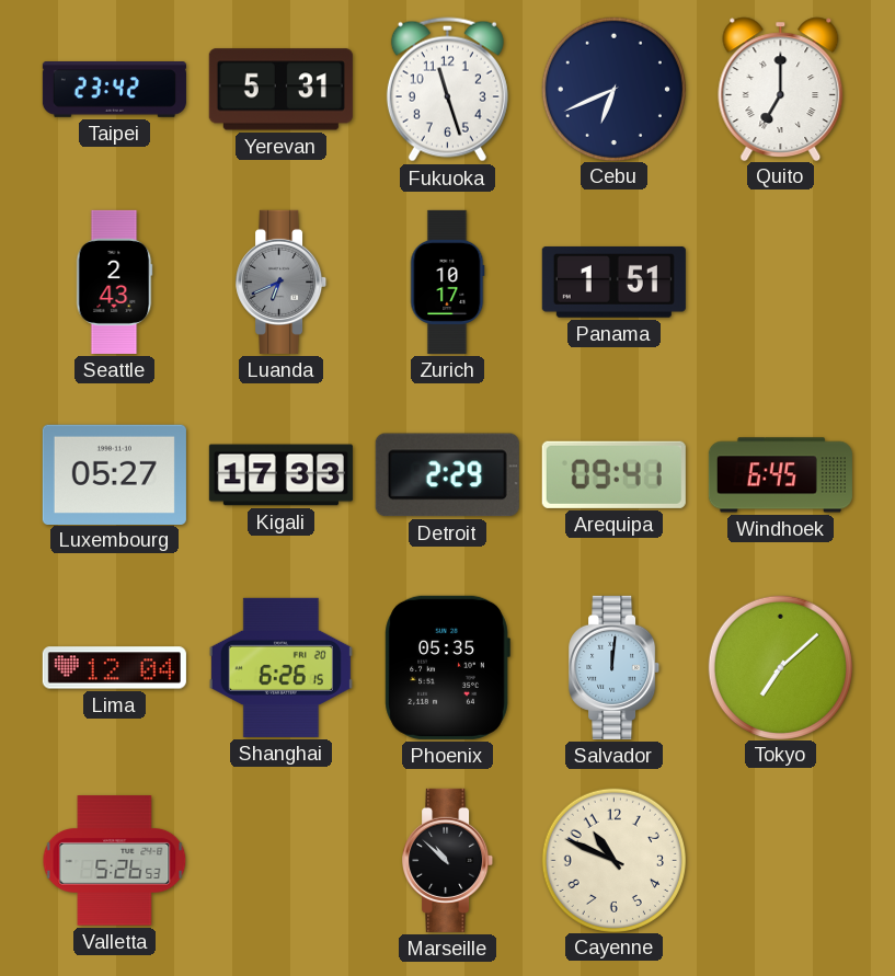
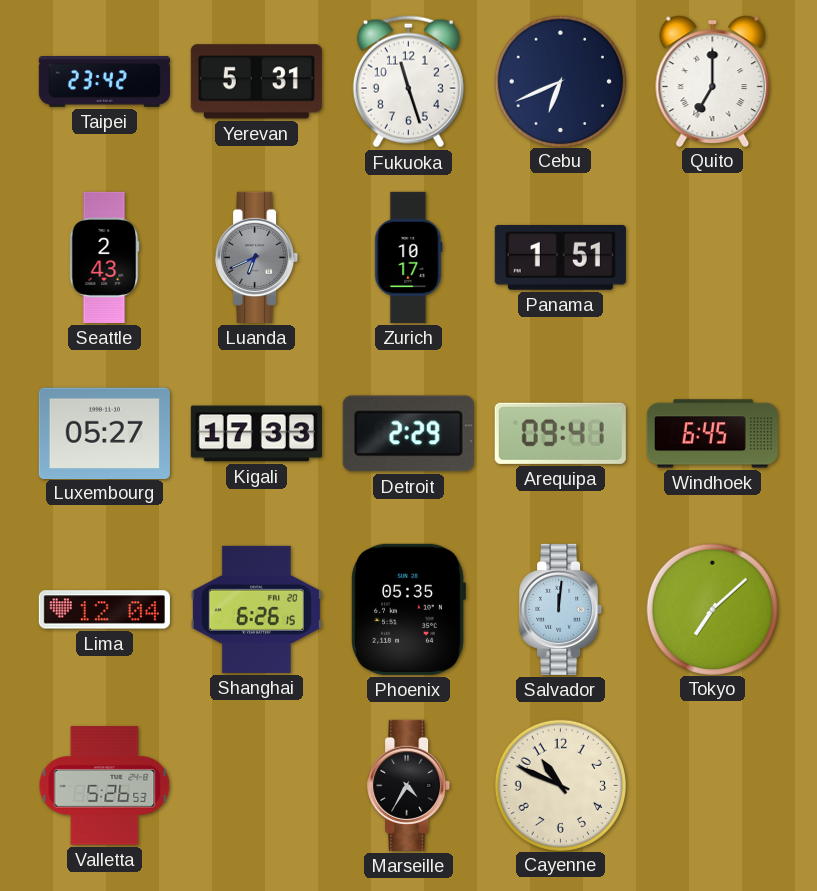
Marseille: 10:52 -> 4:35 (409, 785)
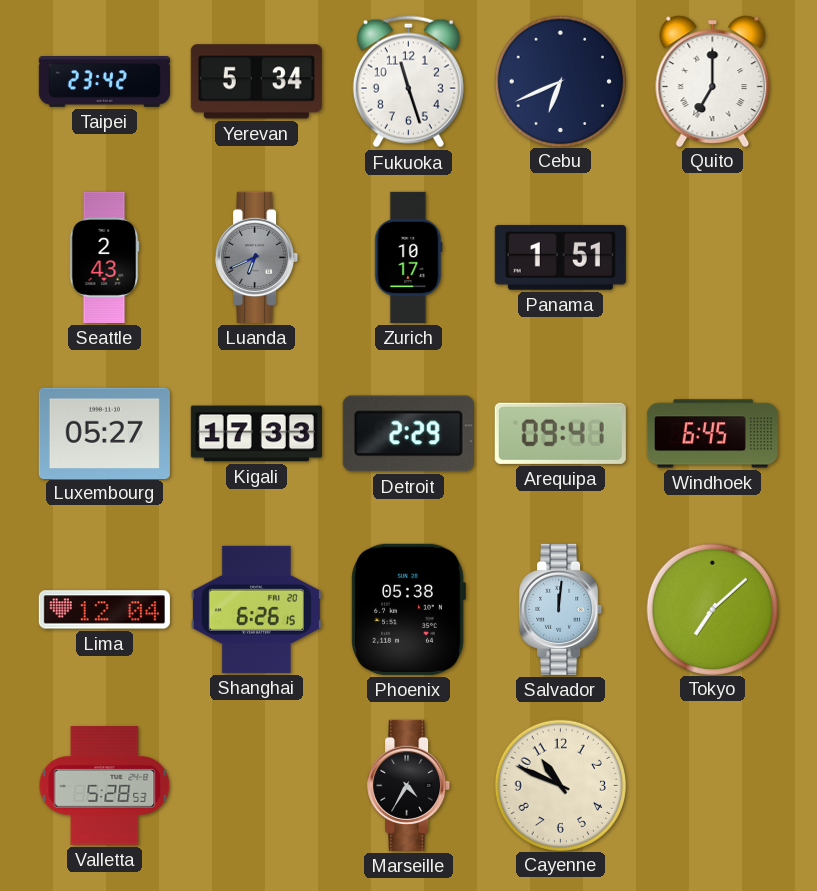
Yerevan: 5:31 -> 5:34 (256, 82)
Phoenix: 05:35 -> 05:38 (408, 609)
Valletta: 5:26 -> 5:28 (105, 786)
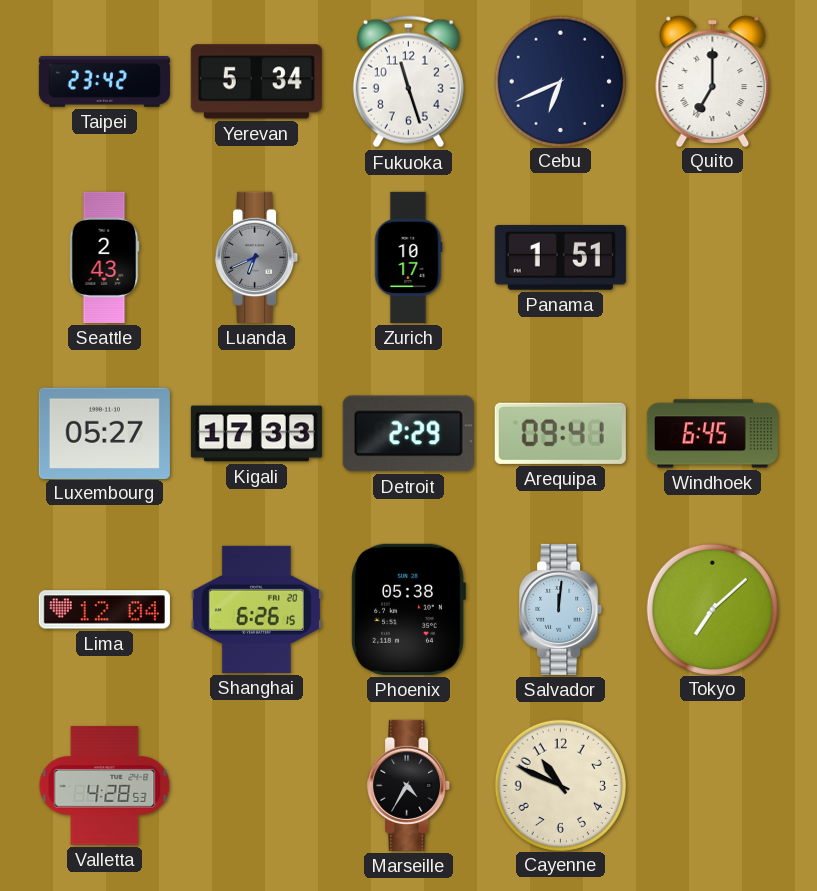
Valletta: 5:28 -> 4:28 (105, 786)
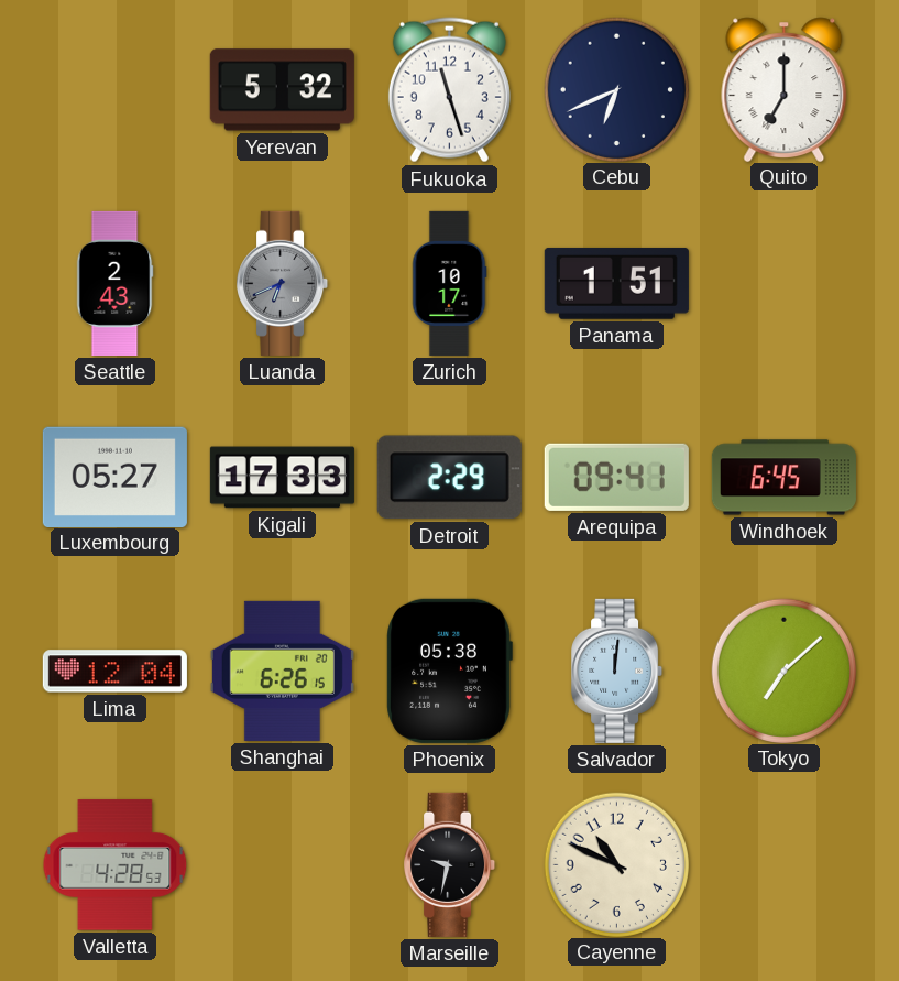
Taipei: 23:42 -> none (104, 82)
Yerevan: 5:34 -> 5:32 (282, 90)
Marseille: 4:35 -> 9:32 (450, 864)
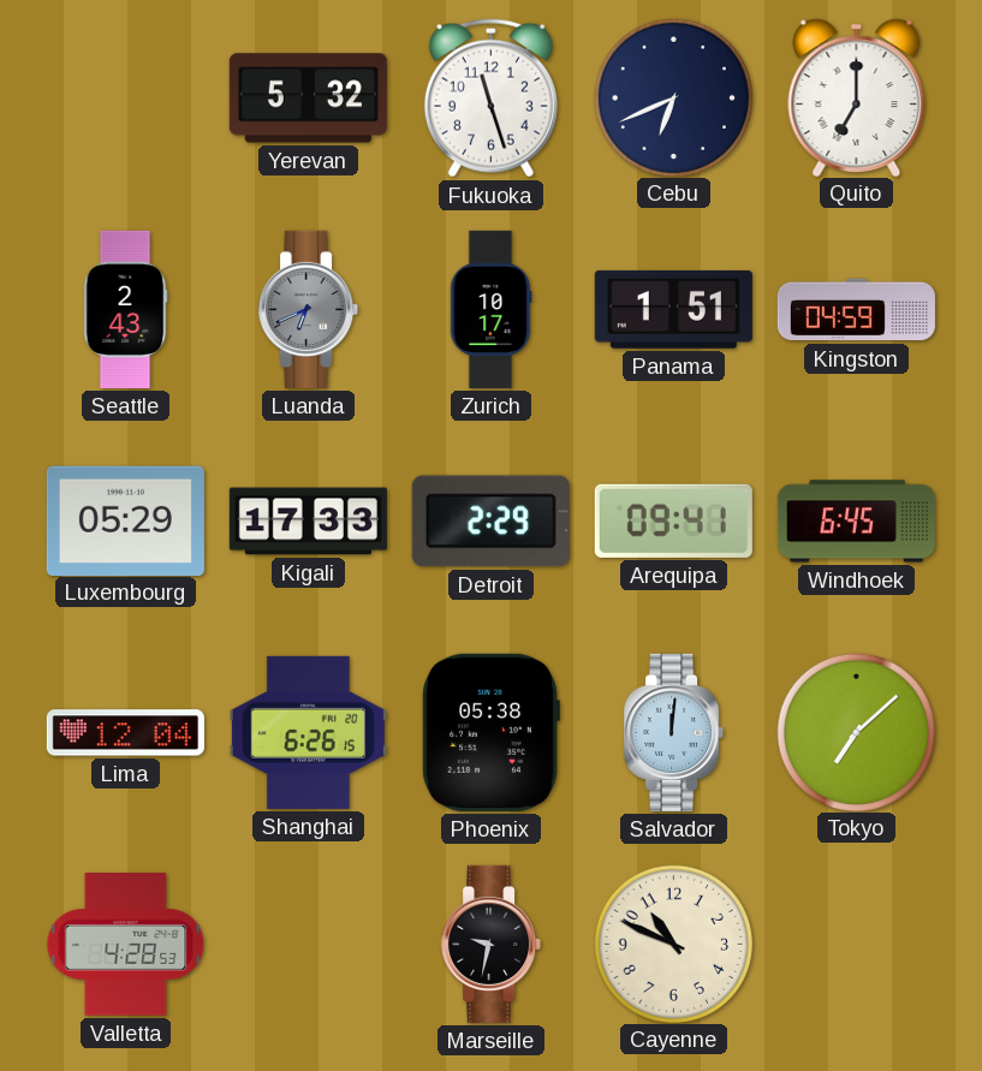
Kingston: none -> 04:59 (856, 310)
Luxembourg: 05:27 -> 05:29 (125, 520)
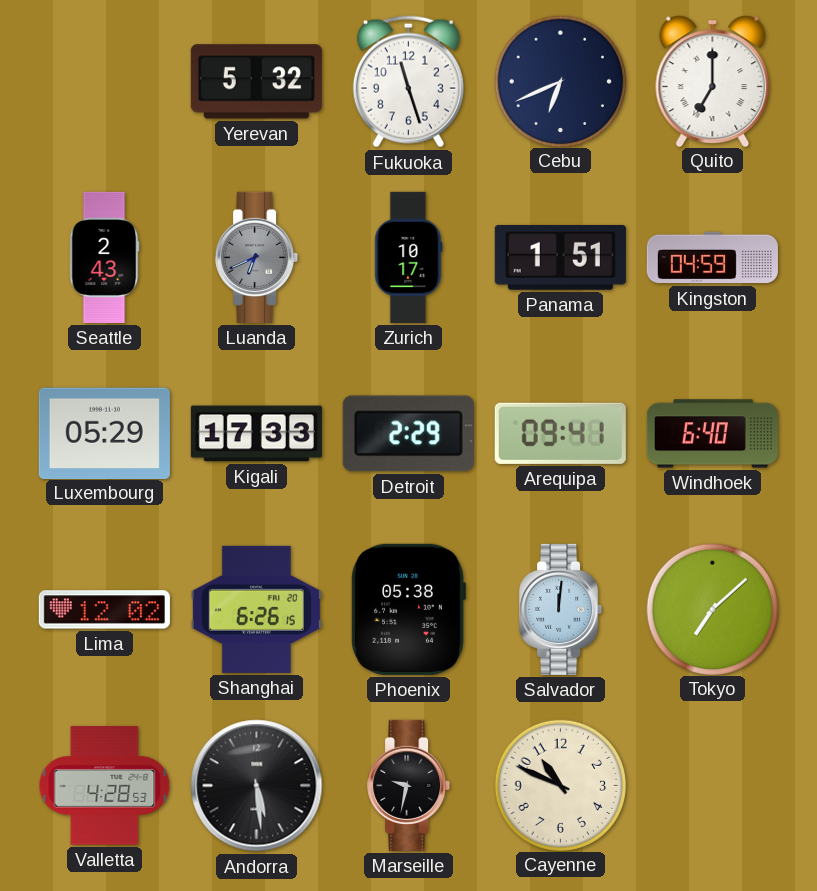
Windhoek: 6:45 -> 6:40 (712, 434)
Lima: 12:04 -> 12:02 (104, 610)
Andorra: none -> 5:29 (257, 786)
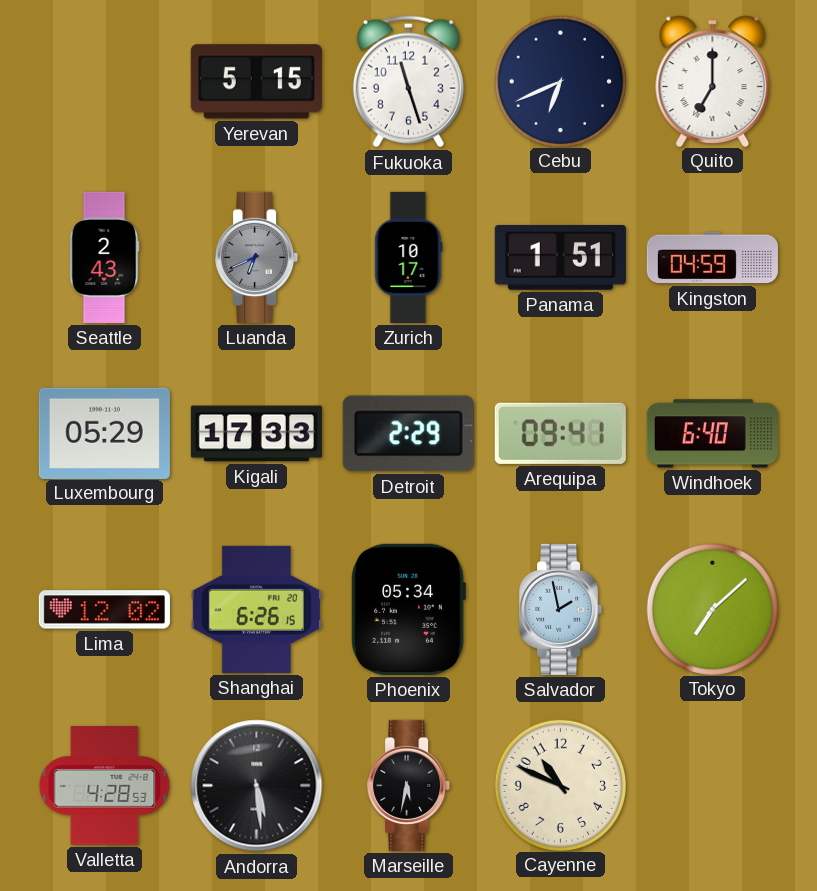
Yerevan: 5:32 -> 5:15 (256, 82)
Phoenix: 05:38 -> 05:34 (408, 609)
Salvador: 12:01 -> 1:58 (561, 609)
Marseille: 9:32 -> 5:32 (409, 785)
